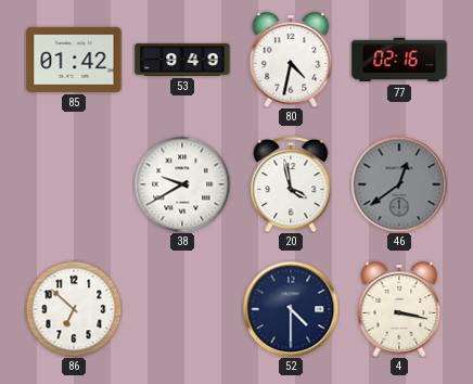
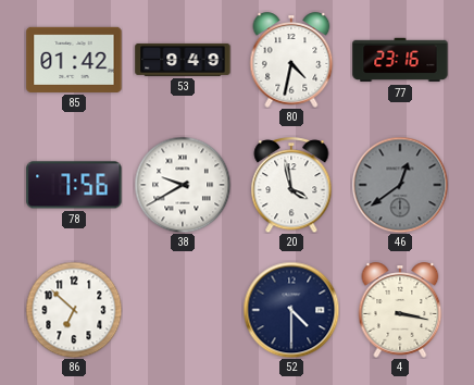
77: 02:16 -> 23:16 (400, 60)
78: none -> 7:56 (74, 185)
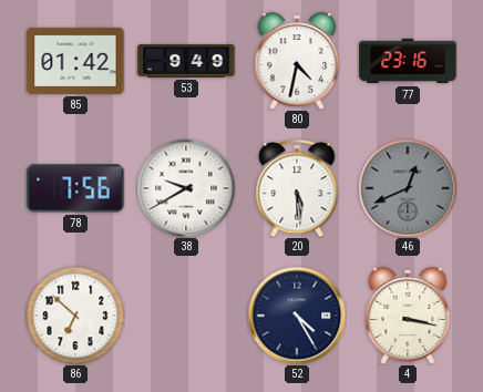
20: 3:58 -> 5:29 (297, 188)
46: 12:39 -> 12:41 (408, 188)
52: 4:30 -> 4:25 (297, 316)
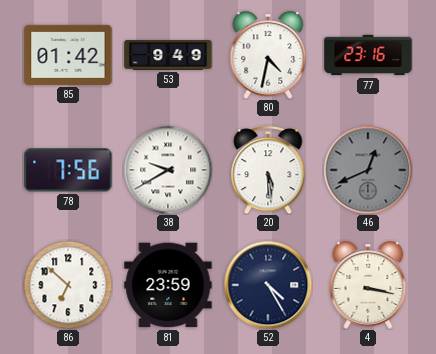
81: none -> 23:59 (168, 285)
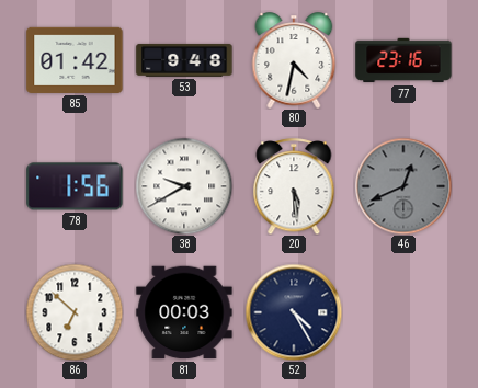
53: 9:49 -> 9:48 (184, 60)
78: 7:56 -> 1:56 (75, 186)
81: 23:59 -> 00:03 (184, 312)
4: 3:17 -> none (368, 285)
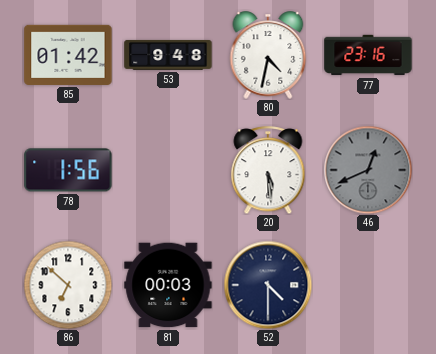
38: 9:40 -> none (184, 186)
52: 4:25 -> 4:30 (268, 285)
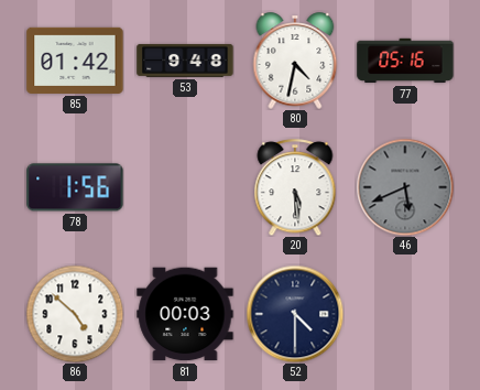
77: 23:16 -> 05:16 (405, 61)
46: 12:41 -> 5:41 (405, 187)
86: 6:52 -> 4:52 (75, 314)
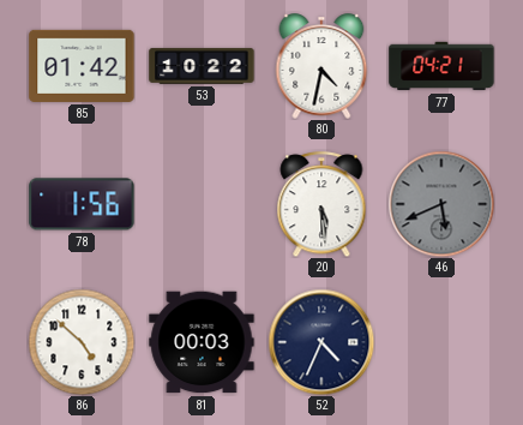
53: 9:48 -> 10:22 (202, 66)
77: 05:16 -> 04:21 (441, 66)
52: 4:30 -> 4:34 (321, 342)
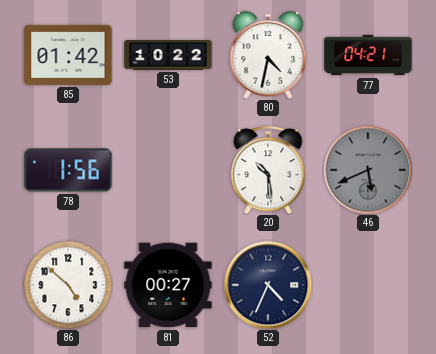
20: 5:29 -> 10:29 (268, 170)
81: 00:03 -> 00:27 (168, 285)
